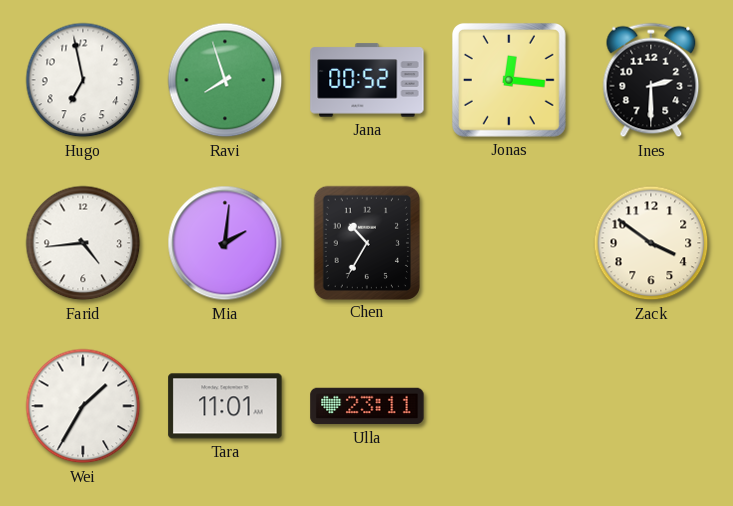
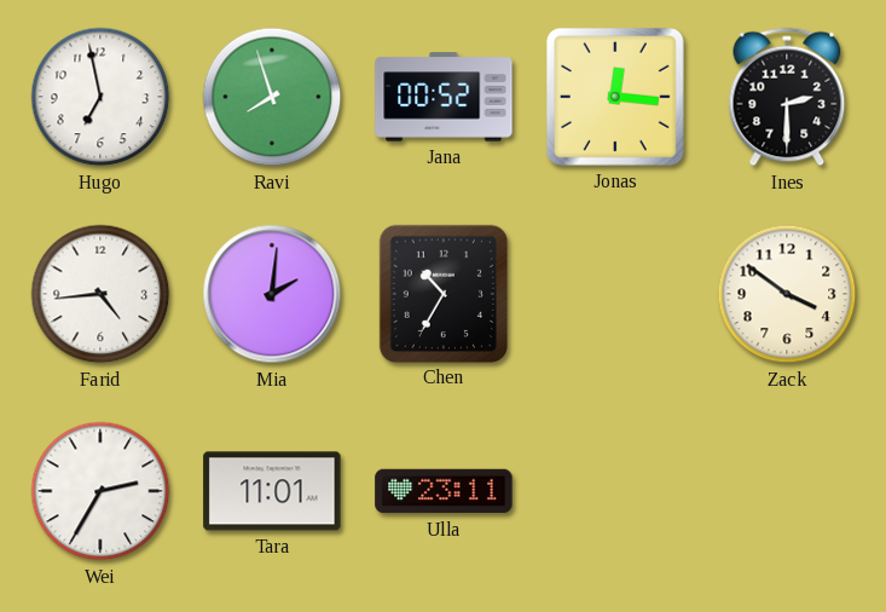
Wei: 1:35 -> 2:35 (100, 491)
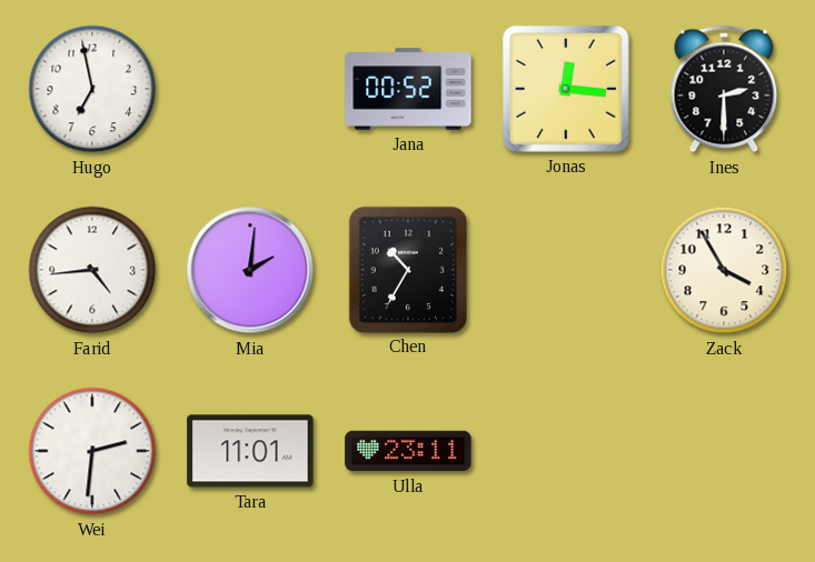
Ravi: 7:57 -> none (272, 97)
Zack: 3:51 -> 3:55 (724, 270)
Wei: 2:35 -> 2:31 (92, 451)
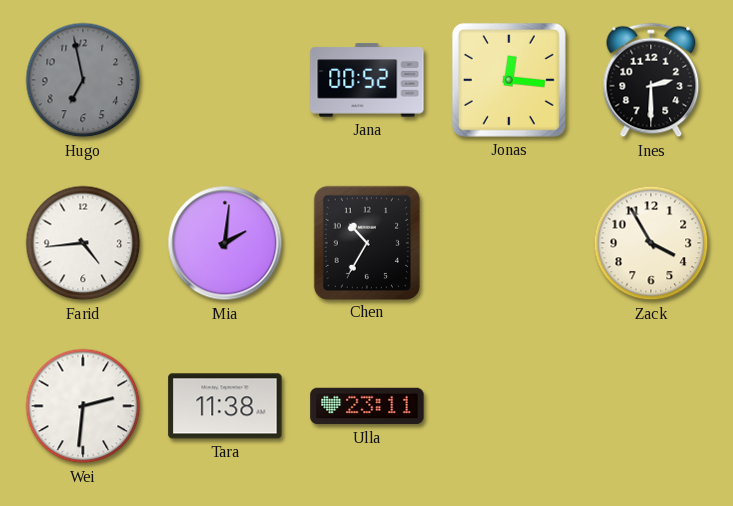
Hugo dial: white -> grey (83, 80)
Tara: 11:01 -> 11:38 (225, 406)
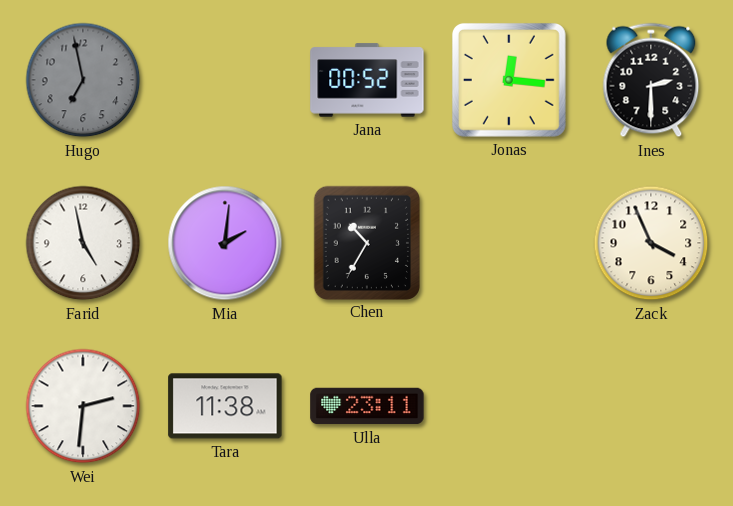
Farid: 4:44 -> 4:58 (83, 243)
Zack: 3:55 -> 3:56 (651, 243)
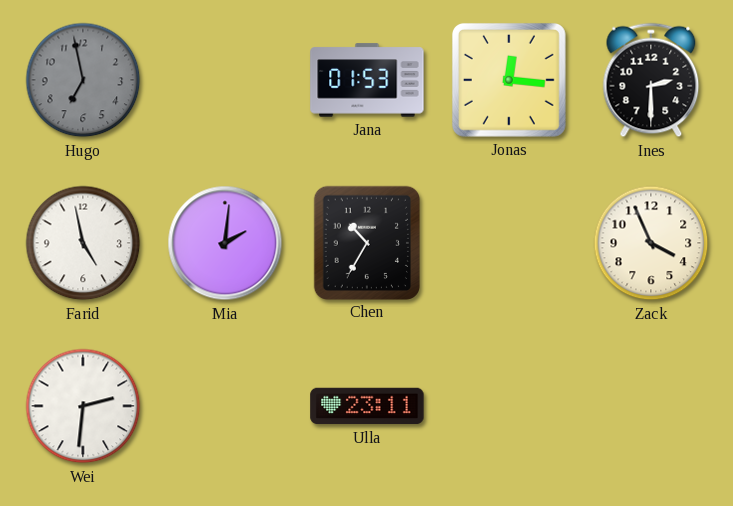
Jana: 00:52 -> 01:53 (367, 80)
Tara: 11:38 -> none (225, 406)
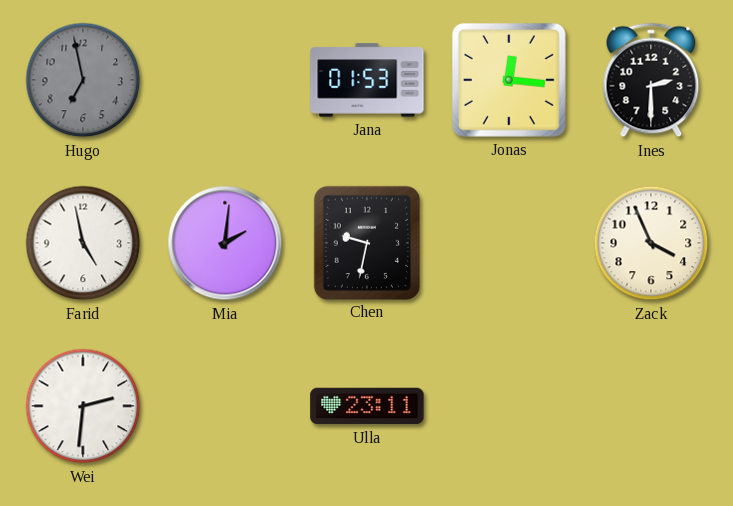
Chen: 10:35 -> 9:32 (366, 242)
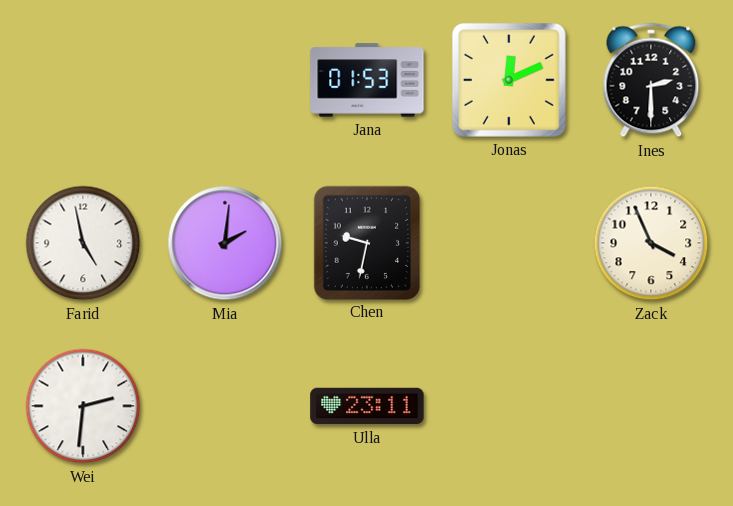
Hugo: 6:58 -> none (83, 80)
Jonas: 12:16 -> 12:11 (509, 80)
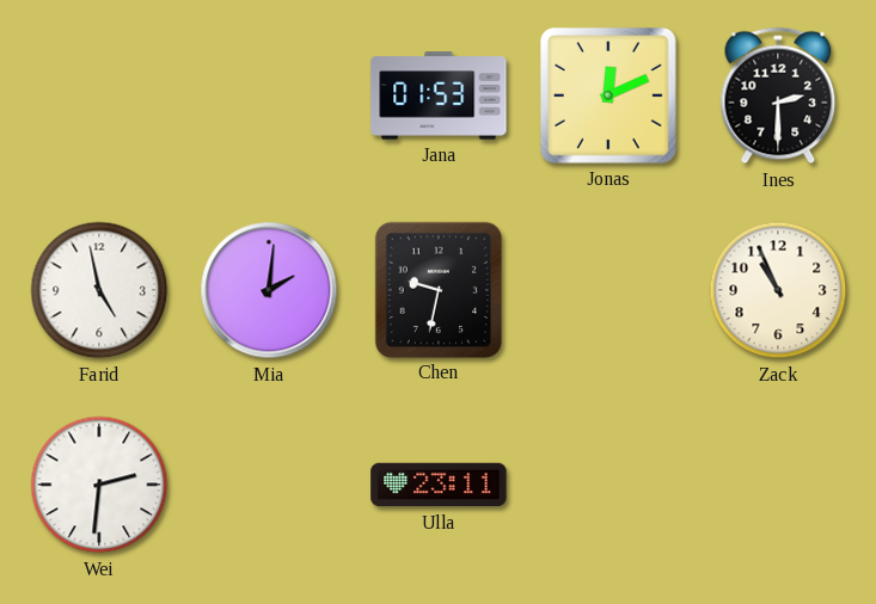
Zack: 3:56 -> 10:56 (778, 290)
